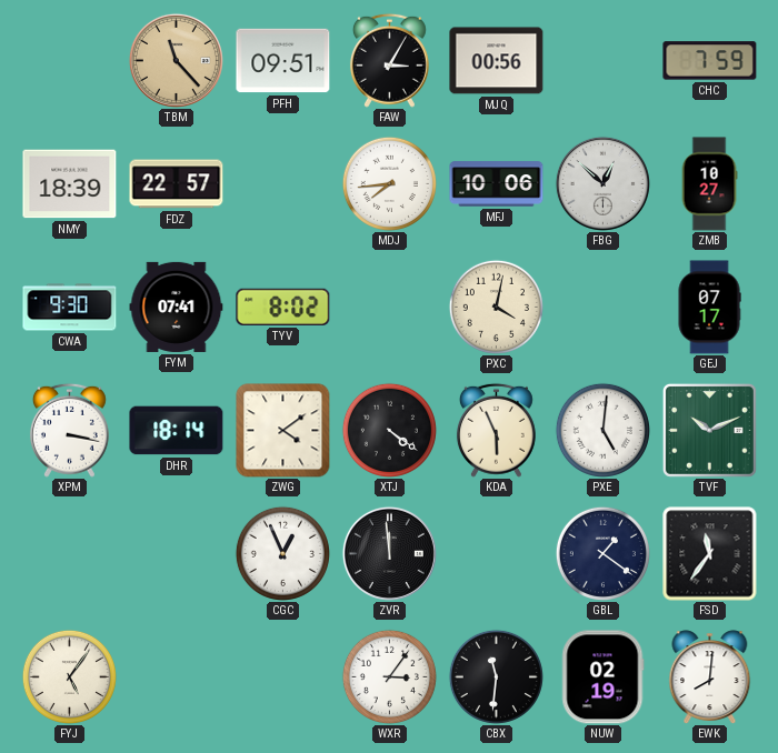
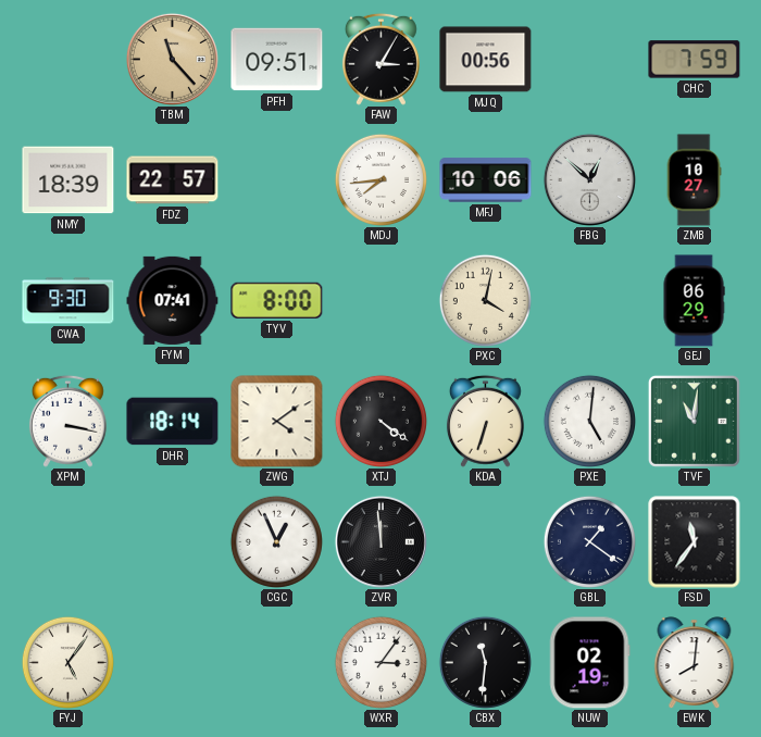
TYV: 8:02 -> 8:00 (277, 300)
GEJ: 07:17 -> 06:29 (694, 301)
KDA: 5:56 -> 6:33 (485, 421)
TVF: 10:11 -> 11:01 (694, 421)
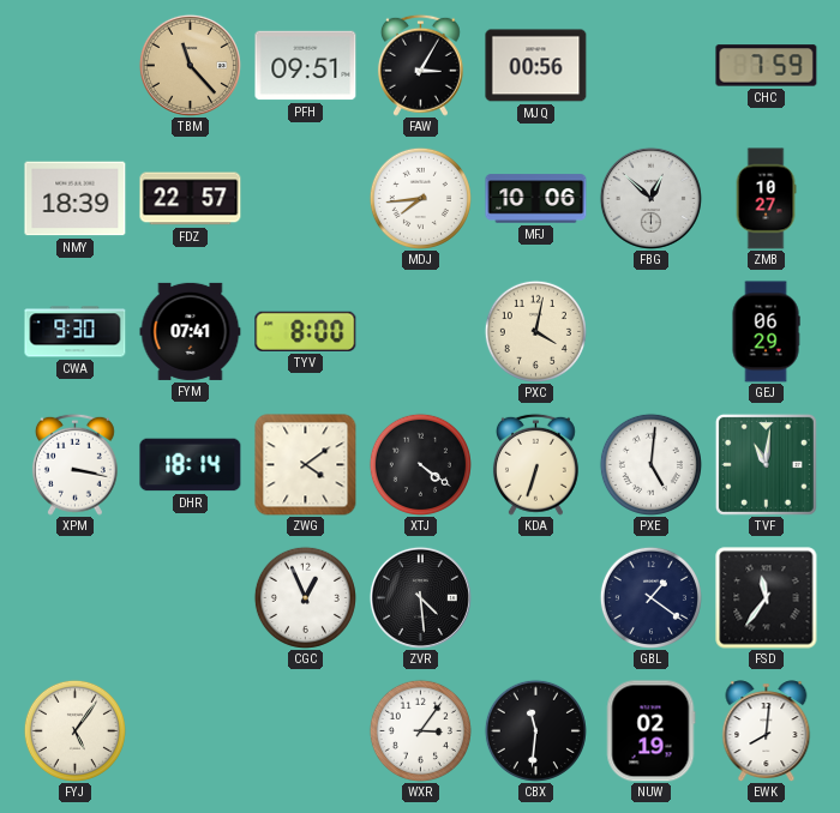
ZVR: 11:59 -> 4:29 (420, 597)
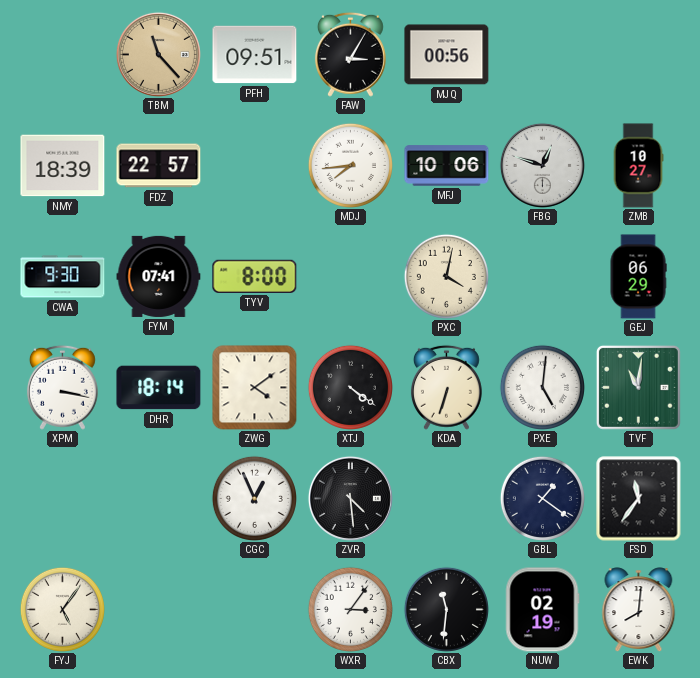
CHC: 7:59 -> none (767, 66)
FBG: 12:52 -> 12:48 (542, 165)
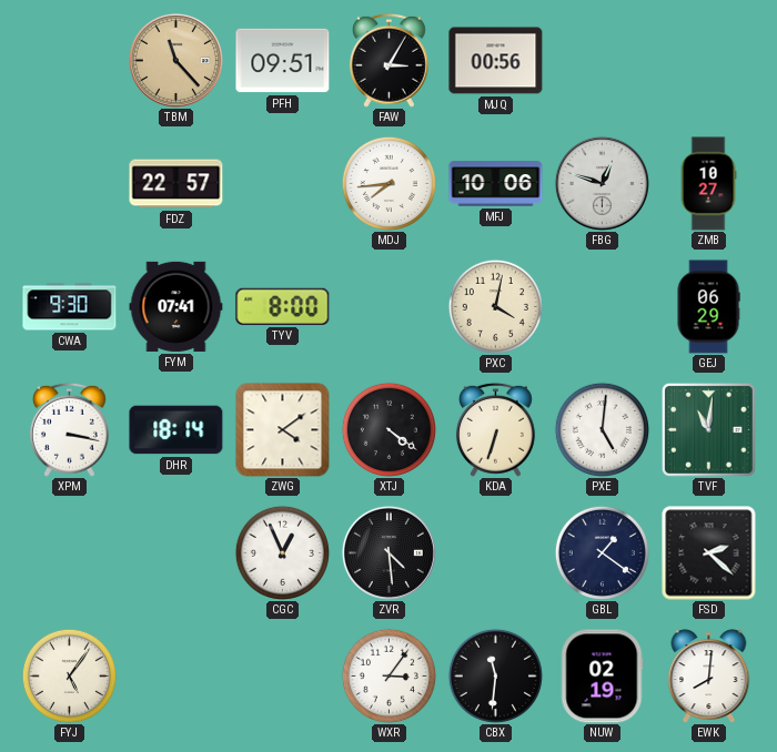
NMY: 18:39 -> none (63, 166)
FSD: 11:36 -> 2:22 (709, 553)
